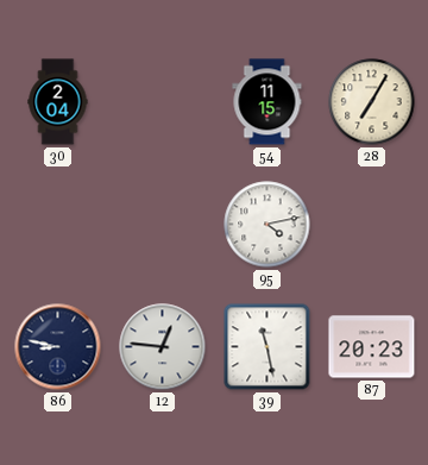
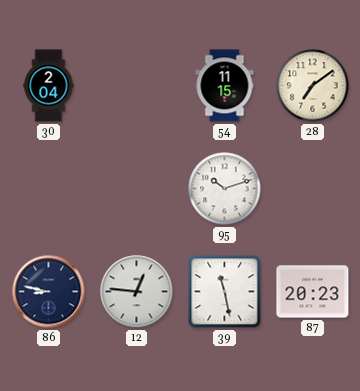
28: 7:05 -> 7:09 (313, 86)
95: 4:13 -> 10:12 (225, 189)
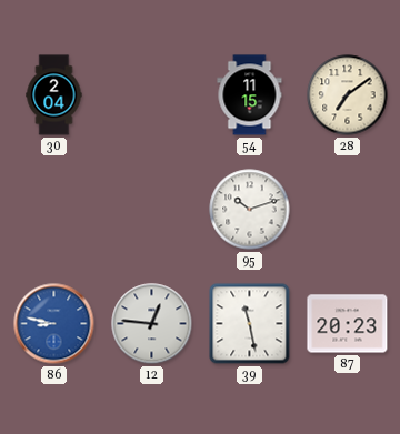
86 dial: navy -> blue (54, 324)
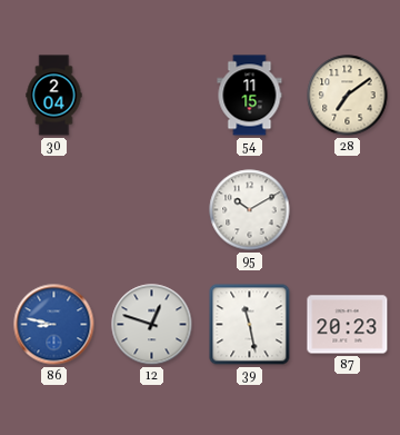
95: 10:12 -> 10:10 (250, 210)
12: 12:46 -> 12:48 (152, 325)
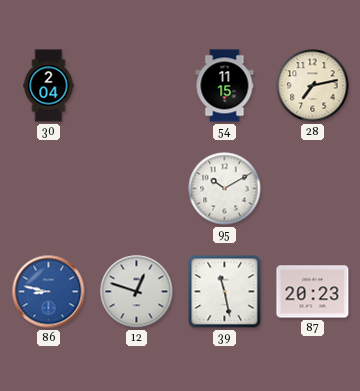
28: 7:09 -> 7:13 (313, 86)
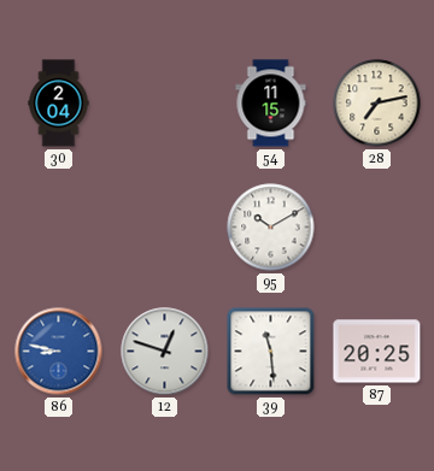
39: 11:28 -> 11:29 (271, 352)
87: 20:23 -> 20:25 (377, 352)
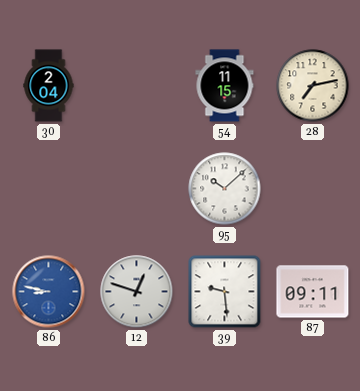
95: 10:10 -> 10:08 (225, 189)
39: 11:29 -> 9:29 (225, 292)
87: 20:25 -> 09:11 (313, 292)
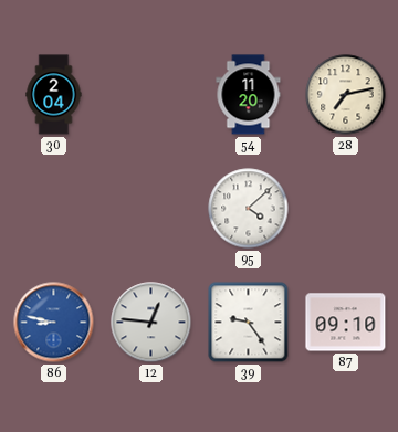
54: 11:15 -> 11:20 (249, 95)
95: 10:08 -> 4:08 (249, 209)
12: 12:48 -> 12:46 (151, 323)
39: 9:29 -> 9:24 (249, 323)
87: 09:11 -> 09:10 (346, 323)
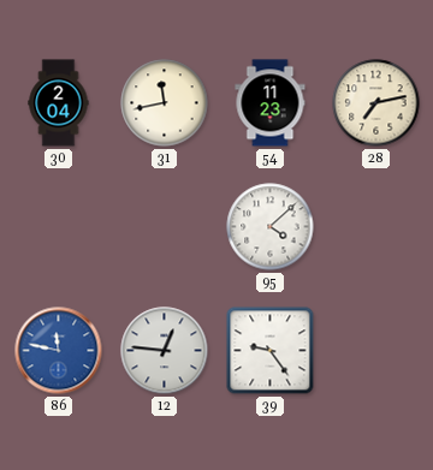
31: none -> 11:43 (165, 103)
54: 11:20 -> 11:23 (271, 103)
86: 8:47 -> 11:47 (59, 351)
87: 09:10 -> none (346, 323)
